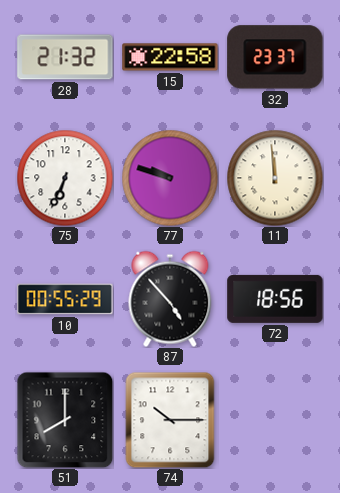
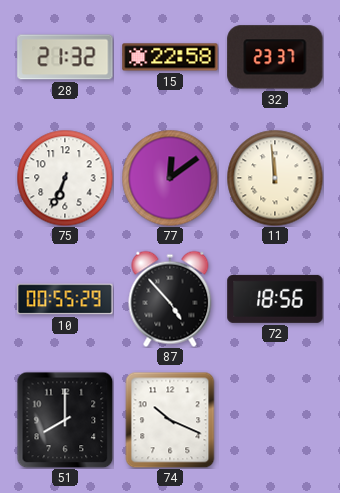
77: 9:48 -> 12:09 (170, 178)
74: 10:15 -> 10:19 (170, 420)
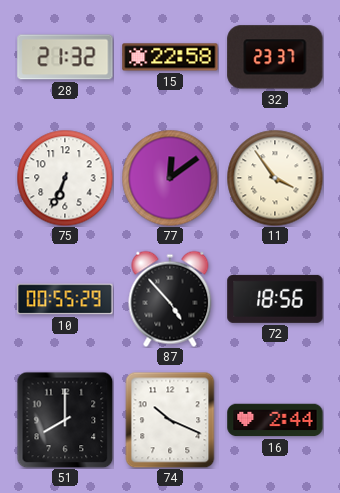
11: 11:59 -> 3:54 (275, 178)
16: none -> 2:44 (275, 420)
